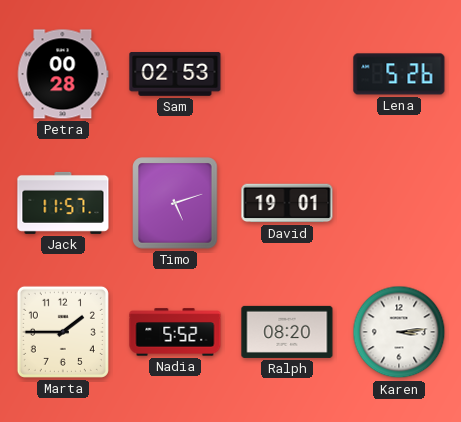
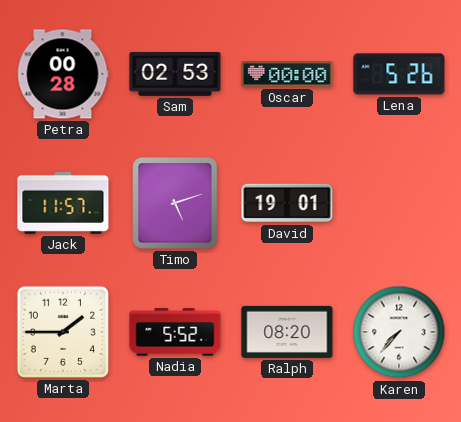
Oscar: none -> 00:00 (287, 74)
Karen: 3:14 -> 7:37 (399, 332)
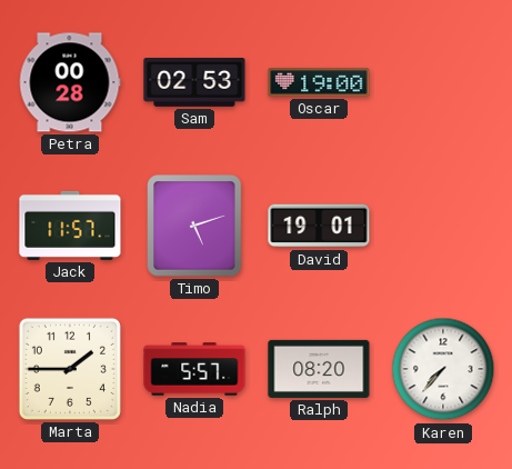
Oscar: 00:00 -> 19:00 (319, 82)
Lena: 5:26 -> none (399, 74)
Nadia: 5:52 -> 5:57 (194, 369)
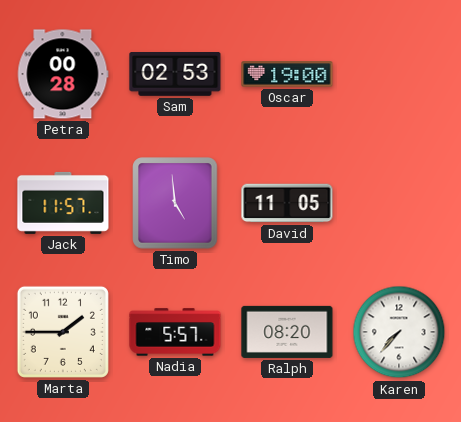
Timo: 5:12 -> 4:59 (175, 203)
David: 19:01 -> 11:05 (287, 203)
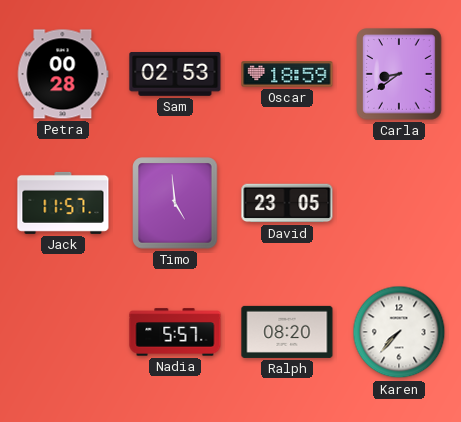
Oscar: 19:00 -> 18:59 (287, 74)
Carla: none -> 8:39 (399, 74)
David: 11:05 -> 23:05 (287, 203)
Marta: 1:45 -> none (63, 332)
